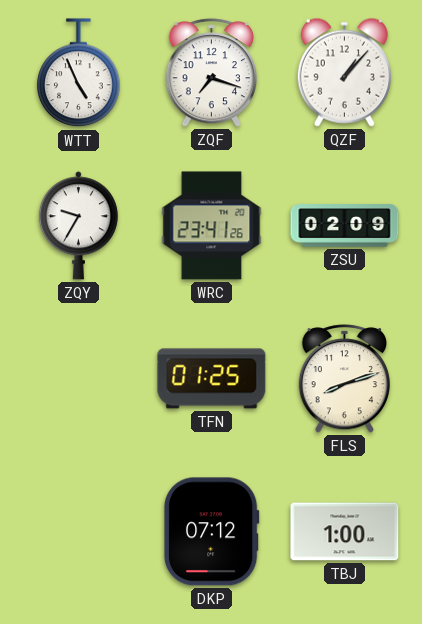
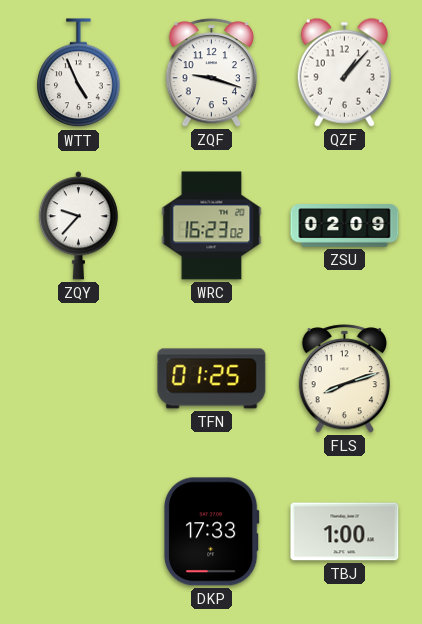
ZQF: 7:18 -> 9:18 (211, 73)
ZQY: 9:35 -> 9:37 (78, 226)
WRC: 23:41 -> 16:23 (212, 226)
DKP: 07:12 -> 17:33 (211, 532)
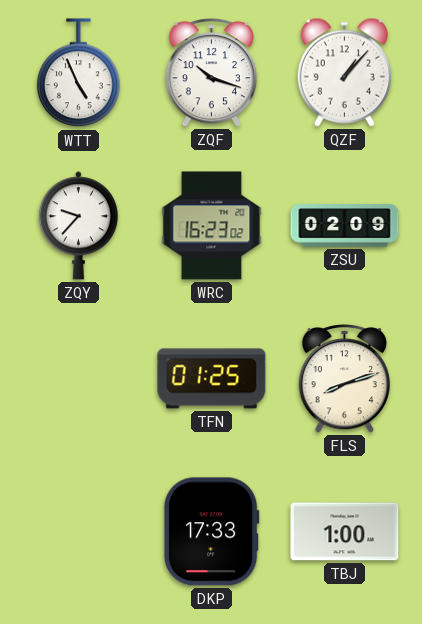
ZQF: 9:18 -> 10:18 (211, 73)
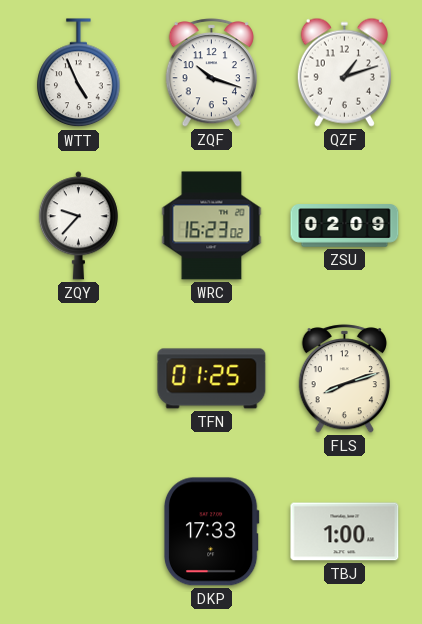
QZF: 1:07 -> 1:12 (344, 72)
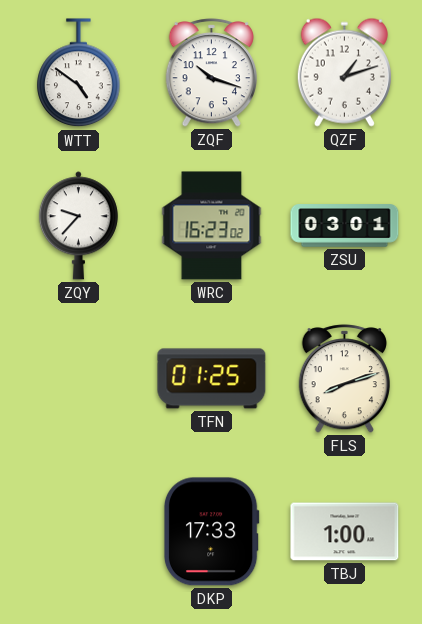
WTT: 4:56 -> 4:51 (79, 73)
ZSU: 02:09 -> 03:01 (345, 226)
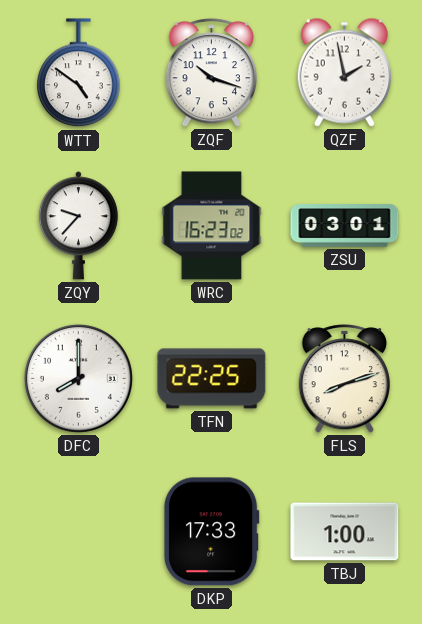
QZF: 1:12 -> 1:58 (344, 72)
DFC: none -> 8:00 (78, 378)
TFN: 01:25 -> 22:25 (212, 379)
